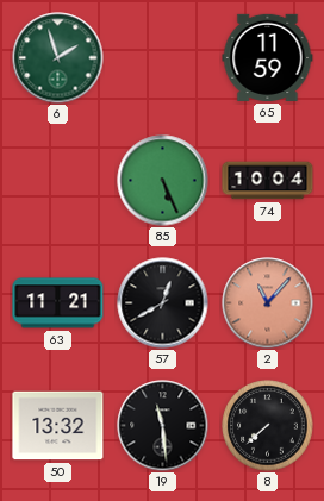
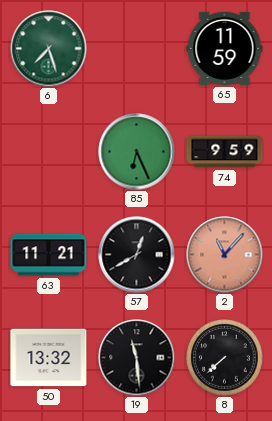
6: 1:57 -> 7:27 (49, 49)
85: 5:26 -> 6:26 (137, 152)
74: 10:04 -> 9:59 (225, 152)
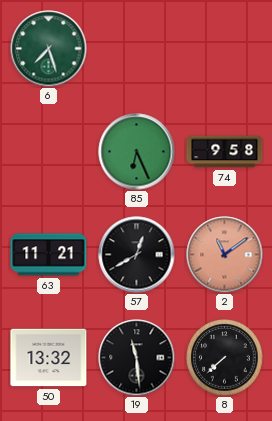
65: 11:59 -> none (225, 48)
74: 9:59 -> 9:58 (225, 152)
2: 11:07 -> 11:09 (225, 255)
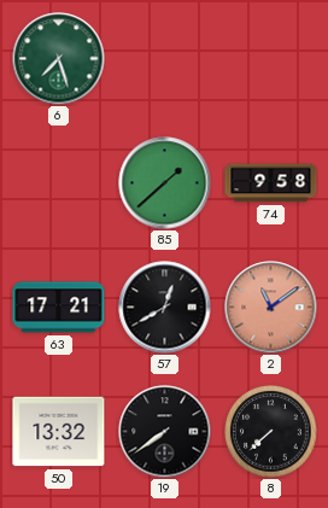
85: 6:26 -> 1:38 (165, 183)
63: 11:21 -> 17:21 (59, 308)
19: 11:29 -> 7:39 (165, 432)
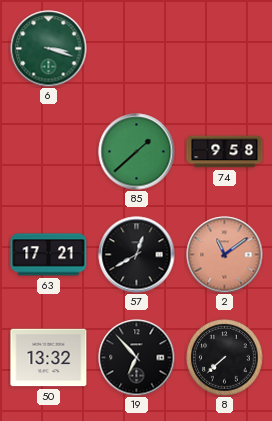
6: 7:27 -> 3:18 (49, 49)
19: 7:39 -> 6:53 (137, 358)
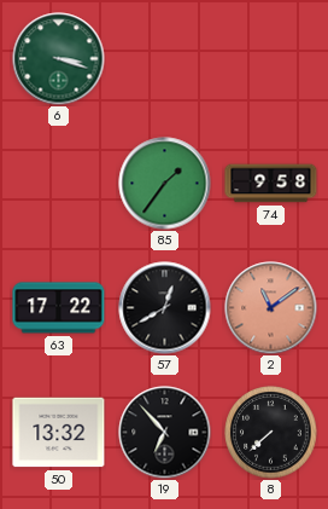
85: 1:38 -> 1:36 (165, 184)
63: 17:21 -> 17:22 (59, 308)
